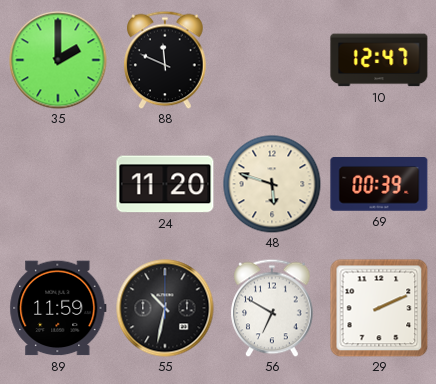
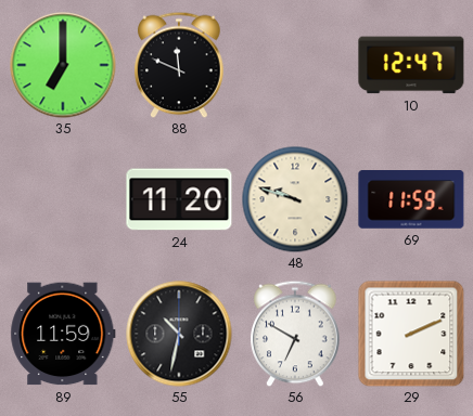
35: 2:00 -> 7:00 (63, 65)
48: 5:48 -> 9:48 (295, 199)
69: 00:39 -> 11:59 (411, 200)
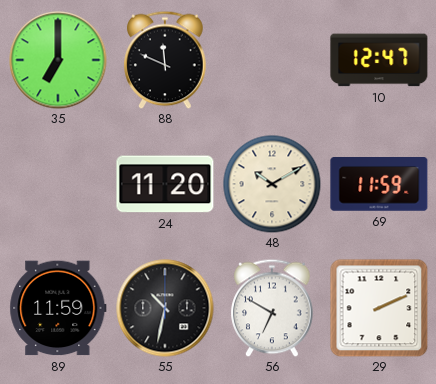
48: 9:48 -> 10:10 (272, 184)
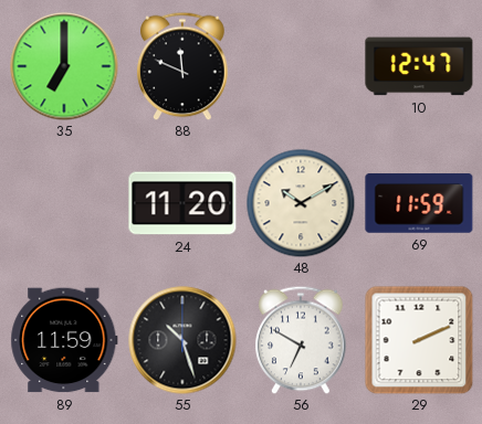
55: 10:32 -> 10:27 (182, 340)
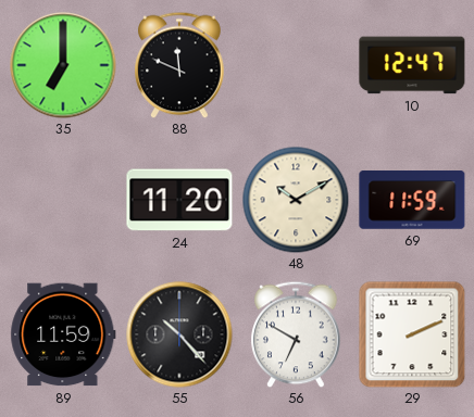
55: 10:27 -> 10:23 (179, 334)
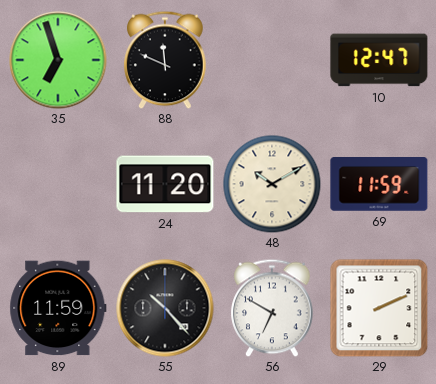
35: 7:00 -> 6:57 (58, 60)
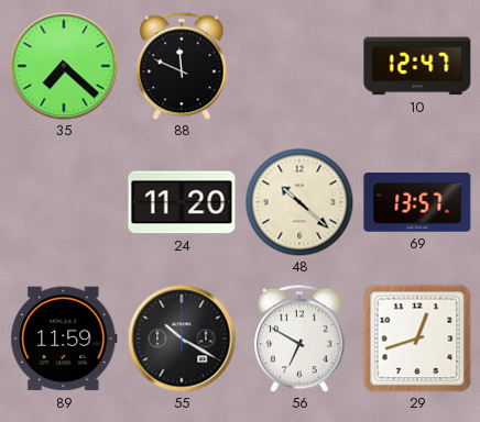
35: 6:57 -> 7:22 (64, 66)
48: 10:10 -> 10:22 (299, 202)
69: 11:59 -> 13:57 (417, 203)
55: 10:23 -> 10:20 (182, 338)
29: 2:11 -> 12:42 (417, 338)
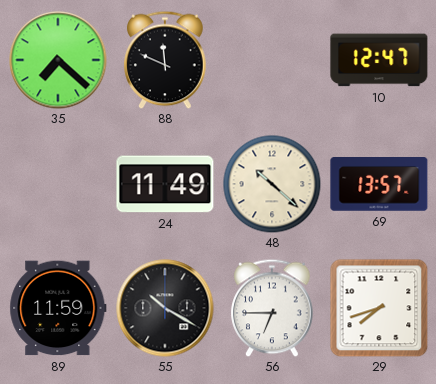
24: 11:20 -> 11:49 (165, 184)
56: 6:50 -> 6:45 (272, 308)
29: 12:42 -> 7:42 (379, 308)
